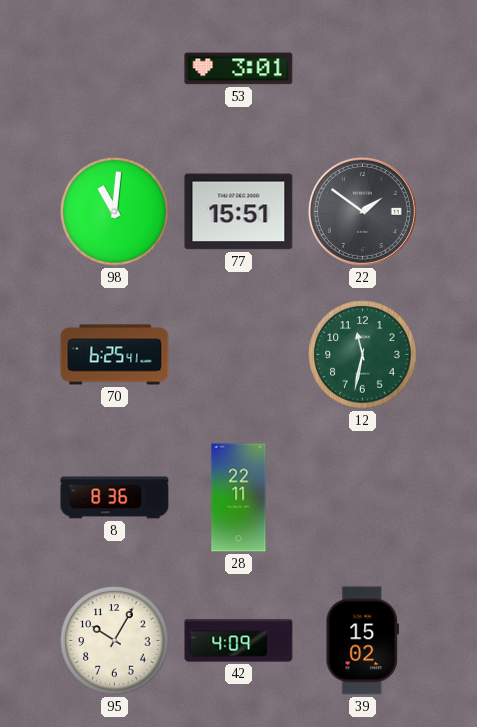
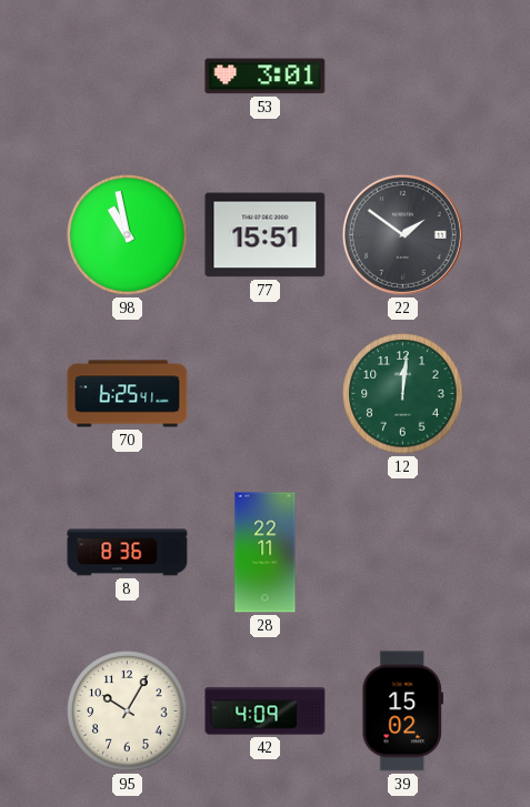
98: 11:01 -> 10:58 (128, 235)
12: 11:32 -> 12:01 (403, 394)
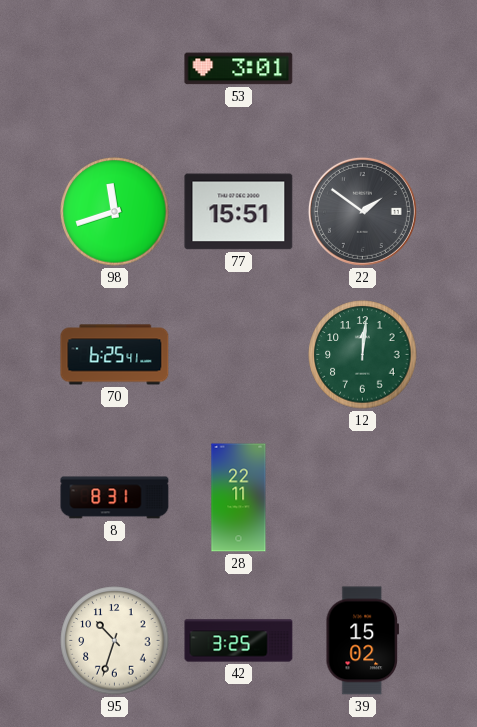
98: 10:58 -> 11:42 (115, 212)
8: 8:36 -> 8:31 (115, 498)
95: 10:05 -> 10:33 (115, 641)
42: 4:09 -> 3:25 (239, 641)
